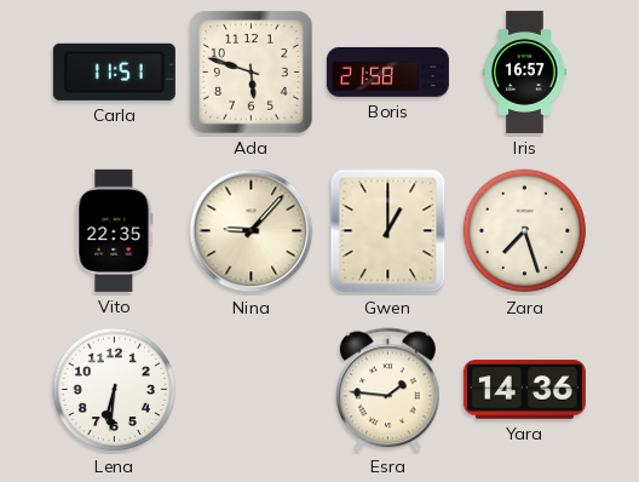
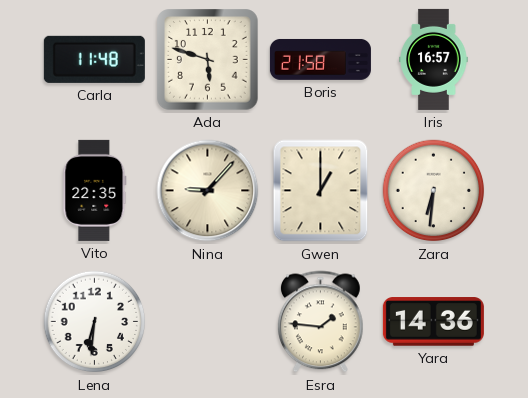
Carla: 11:51 -> 11:48 (94, 59)
Zara: 7:27 -> 6:31 (434, 191)
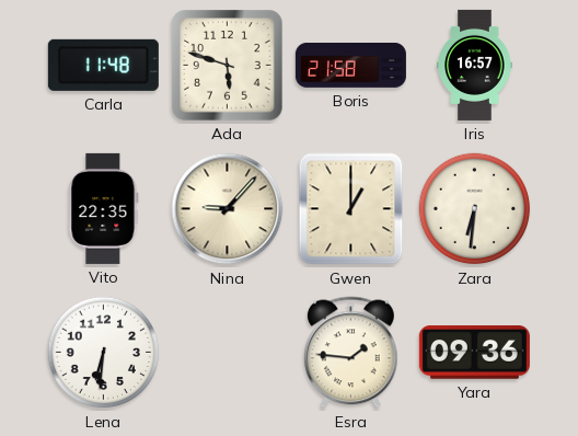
Yara: 14:36 -> 09:36 (474, 353)
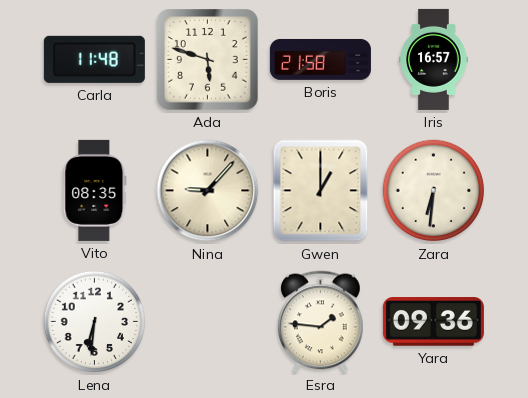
Vito: 22:35 -> 08:35 (95, 190)
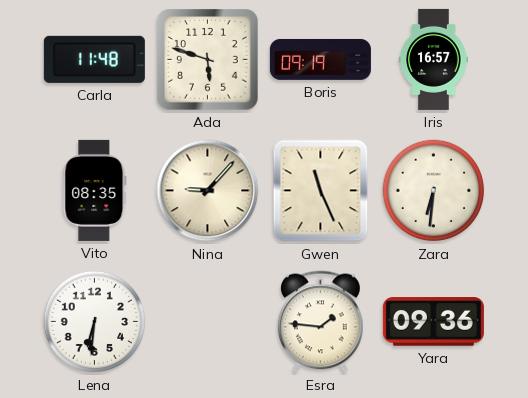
Boris: 21:58 -> 09:19 (320, 59)
Gwen: 1:00 -> 11:26 (321, 191)
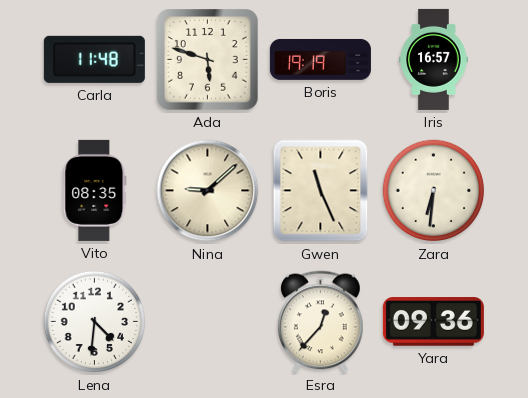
Boris: 09:19 -> 19:19 (320, 59)
Nina: 9:07 -> 9:08 (208, 191)
Lena: 6:31 -> 4:31 (95, 322)
Esra: 1:46 -> 12:37 (321, 322)
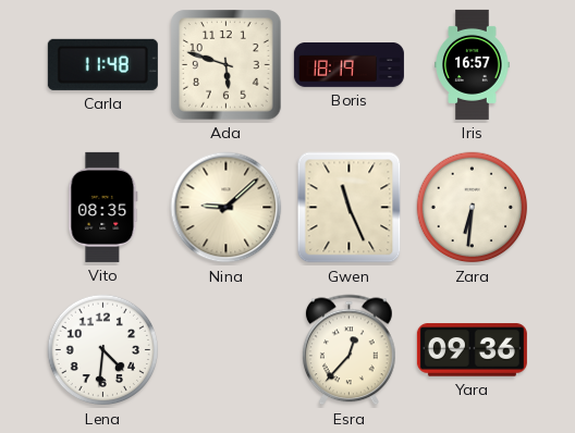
Boris: 19:19 -> 18:19 (348, 64)
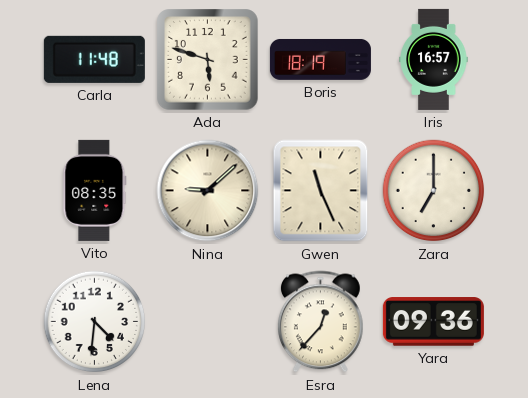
Zara: 6:31 -> 7:00 (434, 191)
